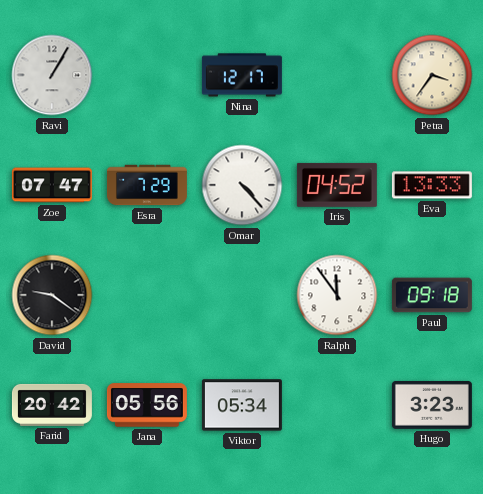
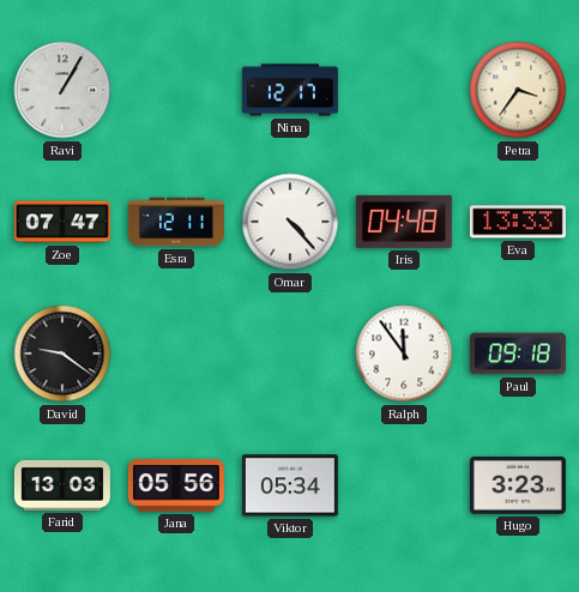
Esra: 7:29 -> 12:11 (176, 222)
Iris: 04:52 -> 04:48 (404, 222)
Farid: 20:42 -> 13:03 (62, 485)
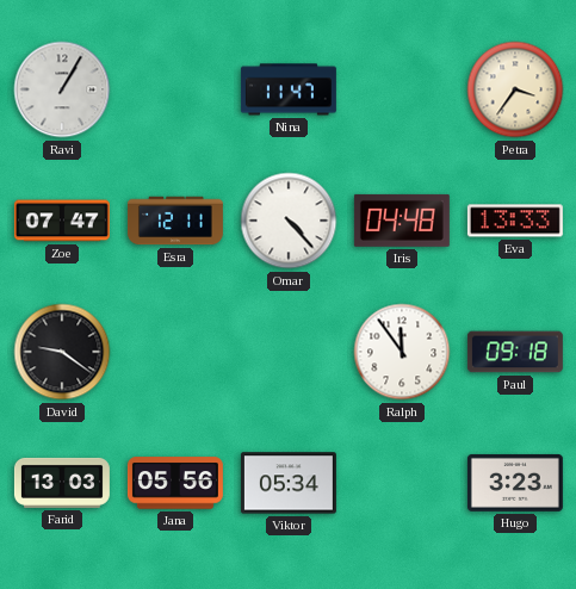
Nina: 12:17 -> 11:47 (289, 89)
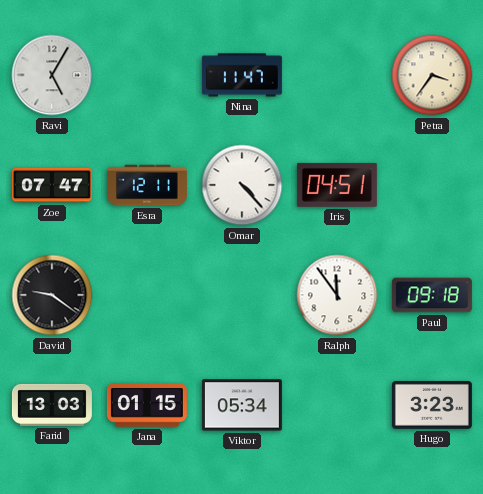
Ravi: 1:05 -> 5:05 (52, 75)
Iris: 04:48 -> 04:51 (337, 185)
Eva: 13:33 -> none (515, 221)
Jana: 05:56 -> 01:15 (147, 405)
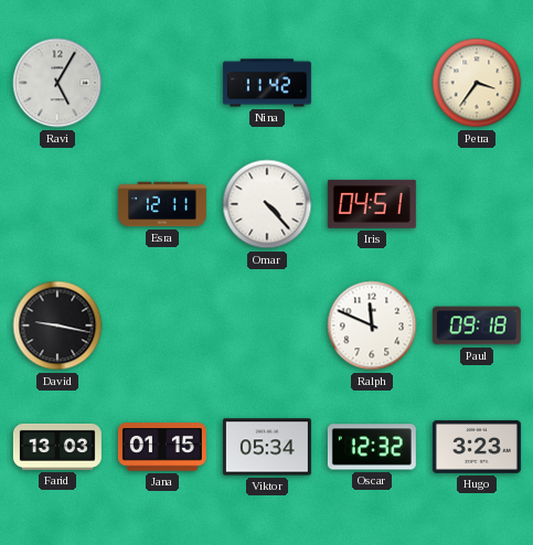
Nina: 11:47 -> 11:42 (267, 83)
Zoe: 07:47 -> none (52, 185)
David: 9:21 -> 9:17 (57, 325)
Ralph: 11:54 -> 11:49 (372, 325)
Oscar: none -> 12:32 (372, 447)
